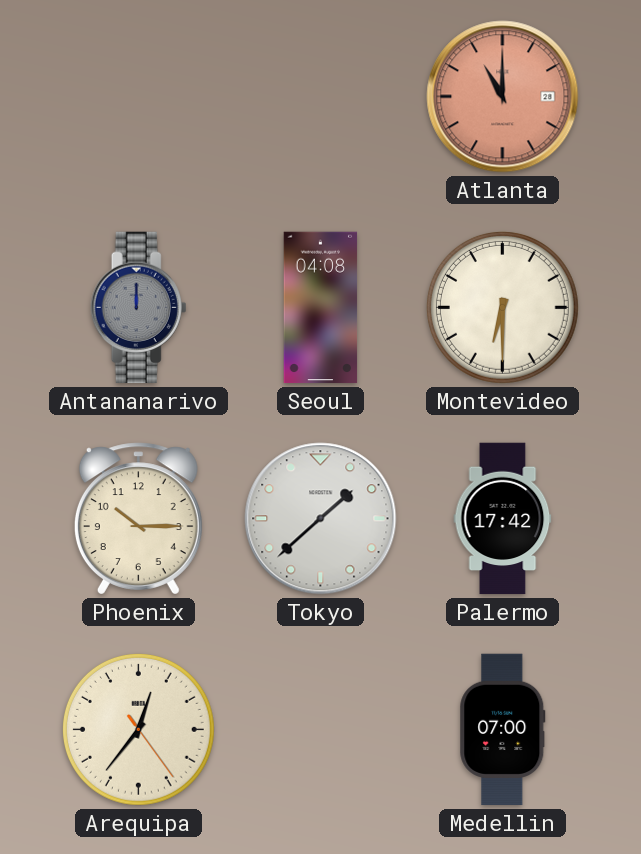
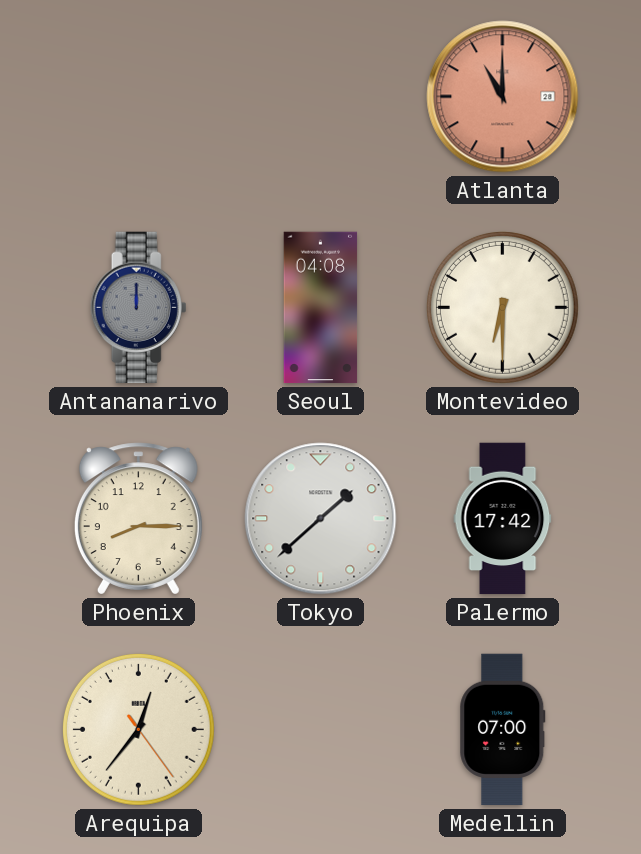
Phoenix: 10:15 -> 8:15 (138, 519)
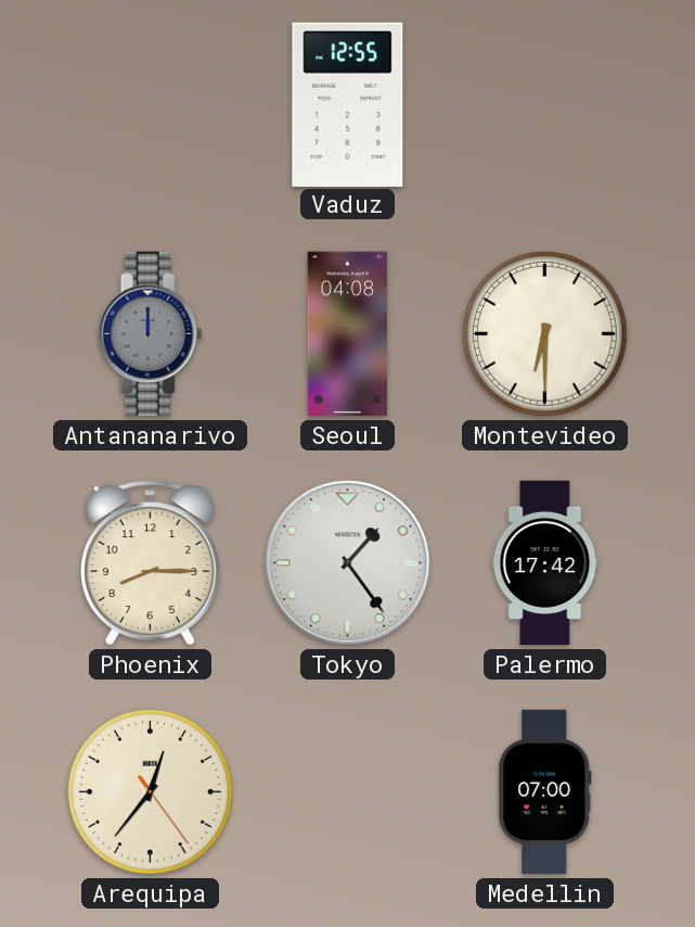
Vaduz: none -> 12:55 (348, 104)
Atlanta: 11:00 -> none (503, 97)
Tokyo: 1:38 -> 1:24 (348, 563)
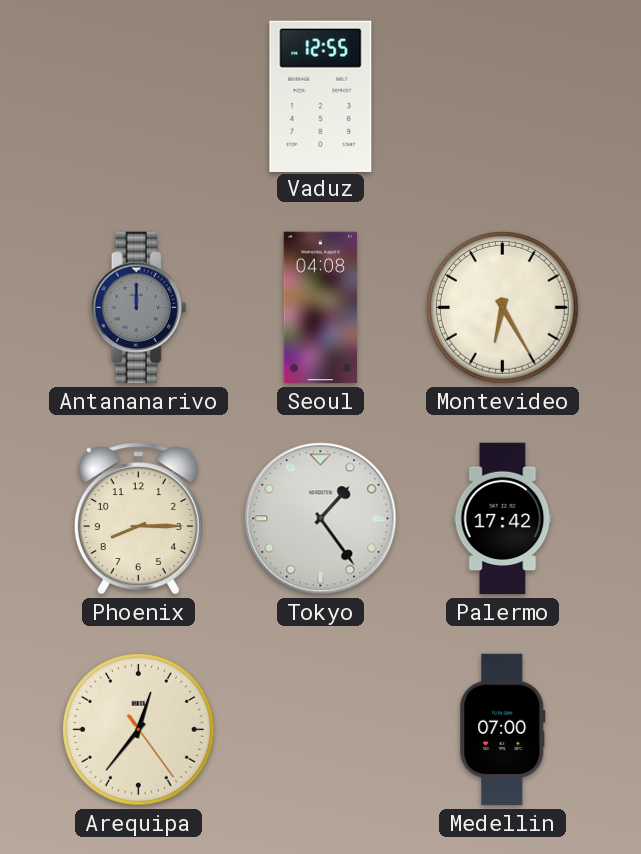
Montevideo: 6:30 -> 6:25 (502, 307)
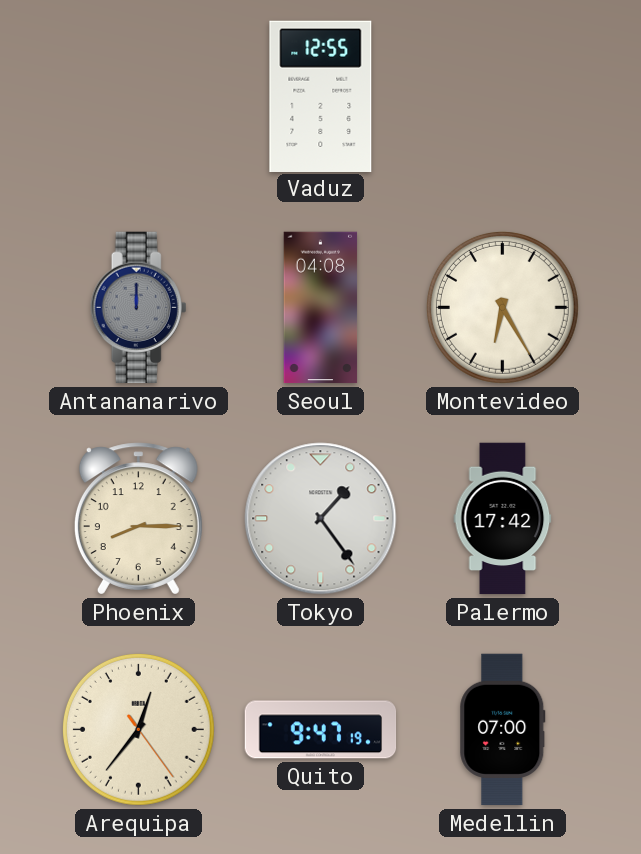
Quito: none -> 9:47 (321, 730)
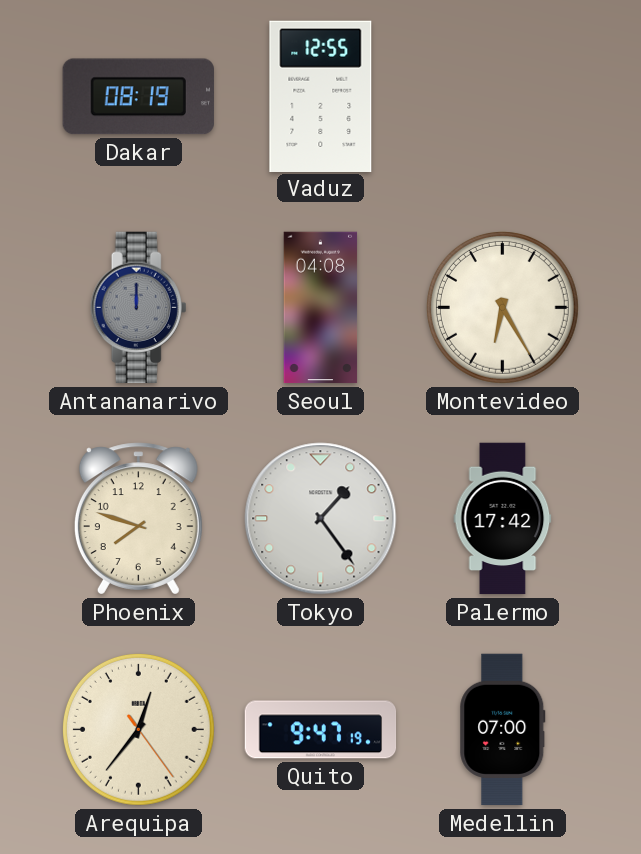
Dakar: none -> 08:19 (138, 97)
Phoenix: 8:15 -> 7:48 (138, 519)
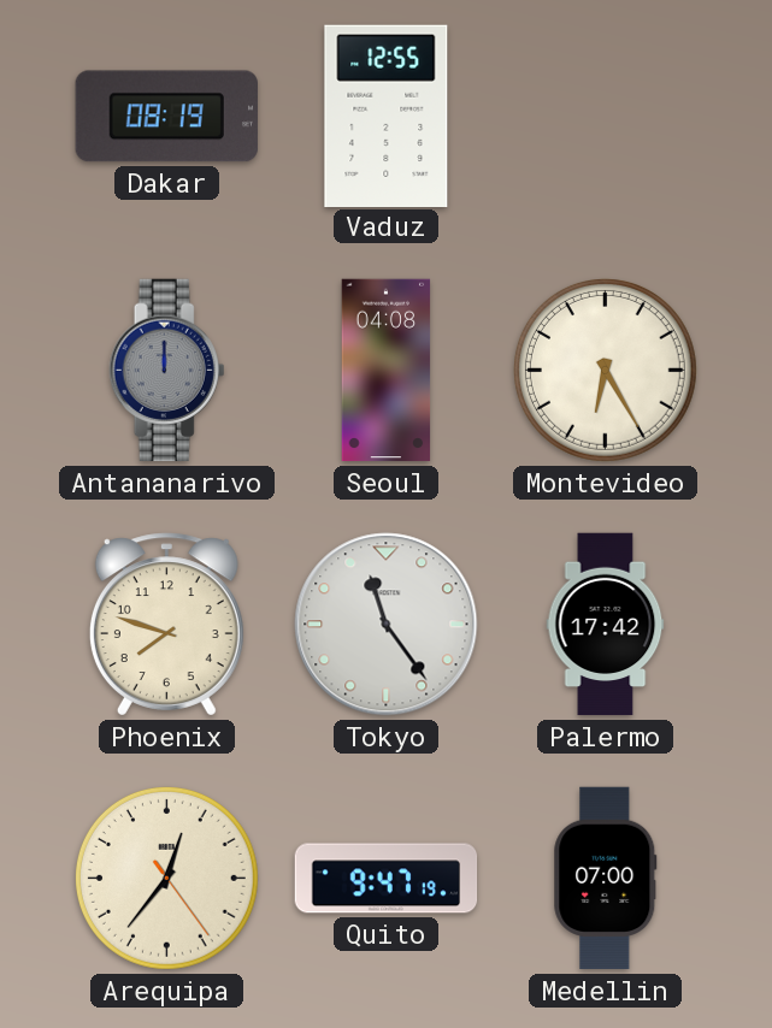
Tokyo: 1:24 -> 11:24 (387, 625)
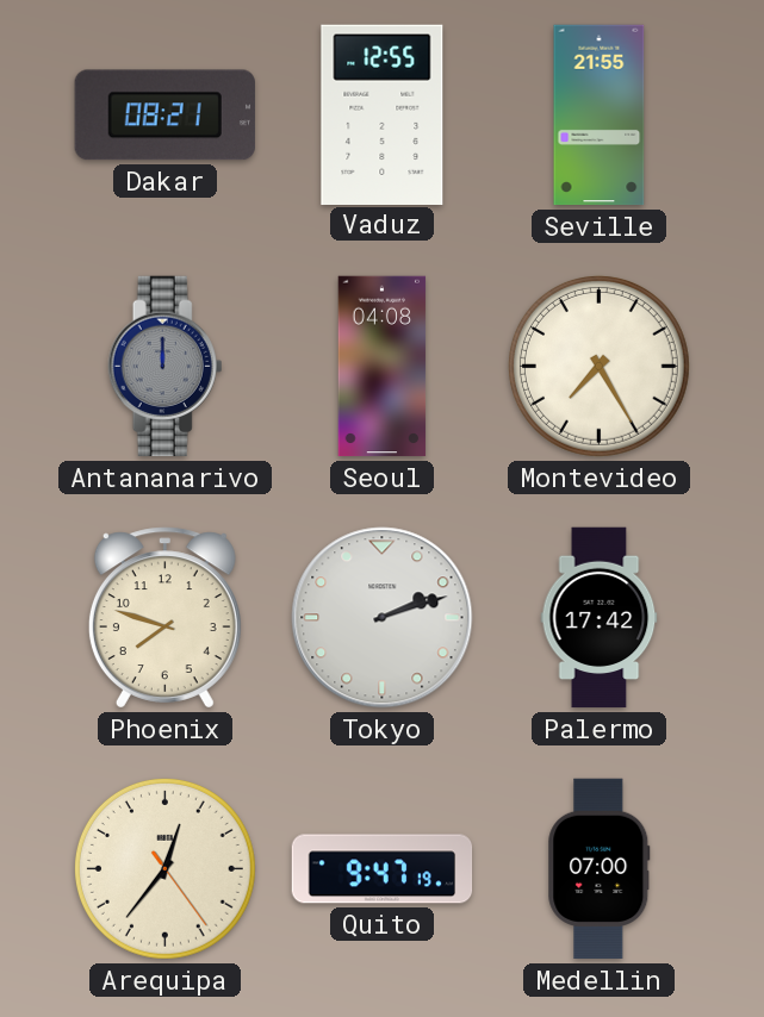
Dakar: 08:19 -> 08:21 (164, 116)
Seville: none -> 21:55 (600, 116)
Montevideo: 6:25 -> 7:25 (598, 366)
Tokyo: 11:24 -> 2:12 (383, 618)
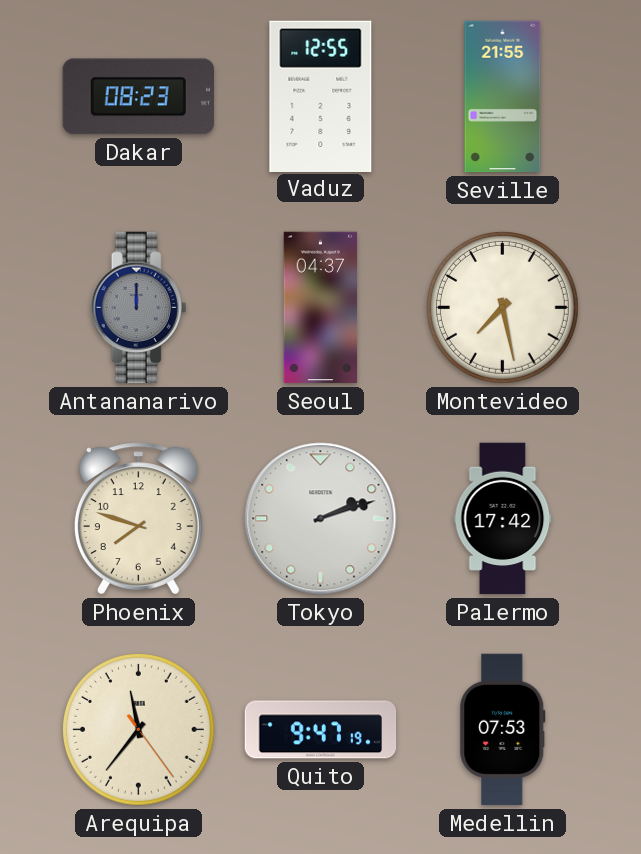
Dakar: 08:21 -> 08:23 (138, 97)
Seoul: 04:08 -> 04:37 (321, 308)
Montevideo: 7:25 -> 7:28 (502, 307)
Arequipa: 12:36 -> 11:36 (138, 729)
Medellin: 07:00 -> 07:53 (503, 730)
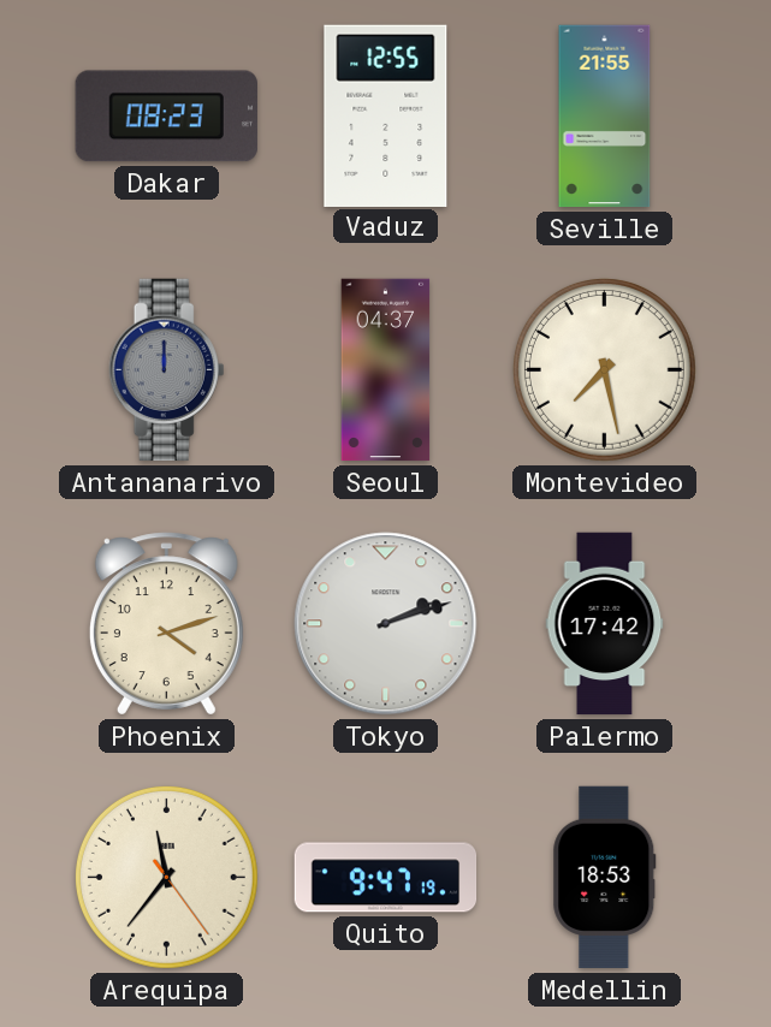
Phoenix: 7:48 -> 4:12 (166, 624)
Medellin: 07:53 -> 18:53 (605, 878)
